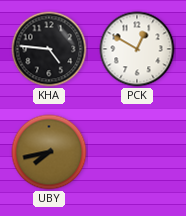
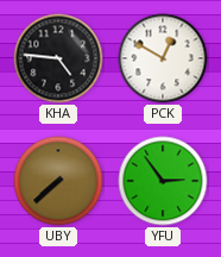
UBY: 7:43 -> 7:38 (58, 181)
YFU: none -> 2:54 (163, 181)
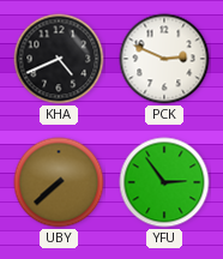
KHA: 4:46 -> 4:41 (59, 59)
PCK: 12:50 -> 2:49 (164, 59)
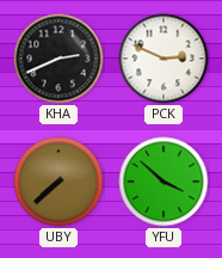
KHA: 4:41 -> 2:41 (58, 59)
YFU: 2:54 -> 3:52 (164, 182)
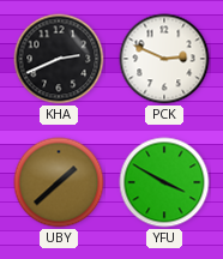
UBY: 7:38 -> 1:38 (59, 182)
YFU: 3:52 -> 3:50 (164, 182)
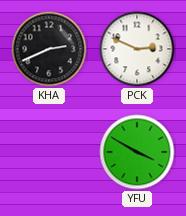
UBY: 1:38 -> none (59, 182)
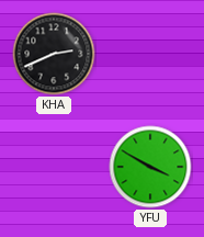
PCK: 2:49 -> none (137, 49)
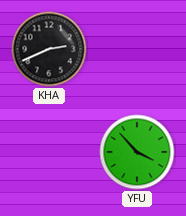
YFU: 3:50 -> 3:53 (137, 152)
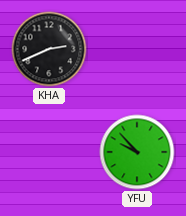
YFU: 3:53 -> 9:53 (137, 152)
